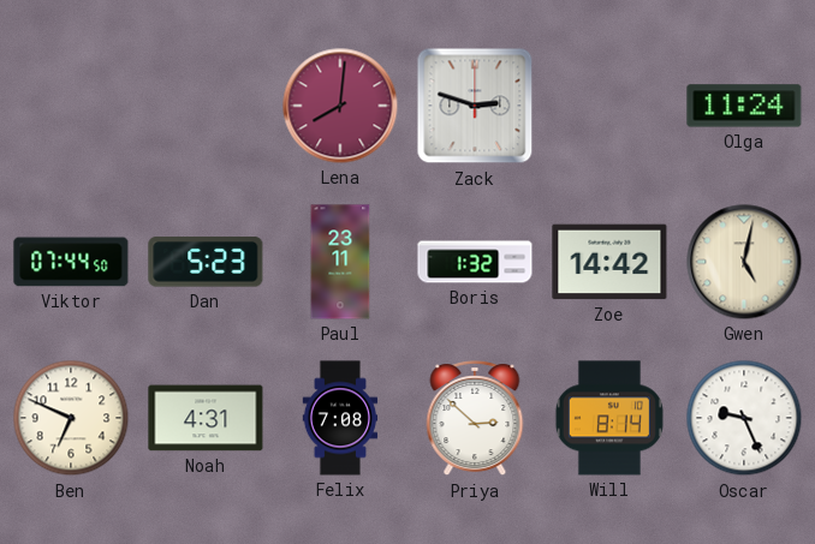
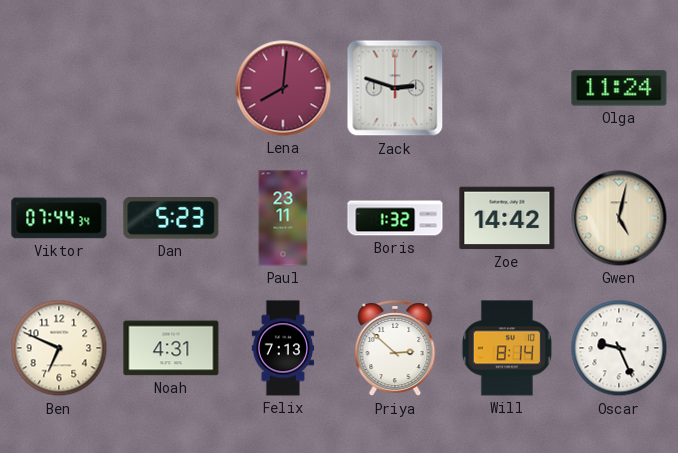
Viktor: 07:44:50 -> 07:44:34 (59, 218)
Felix: 7:08 -> 7:13 (283, 348)
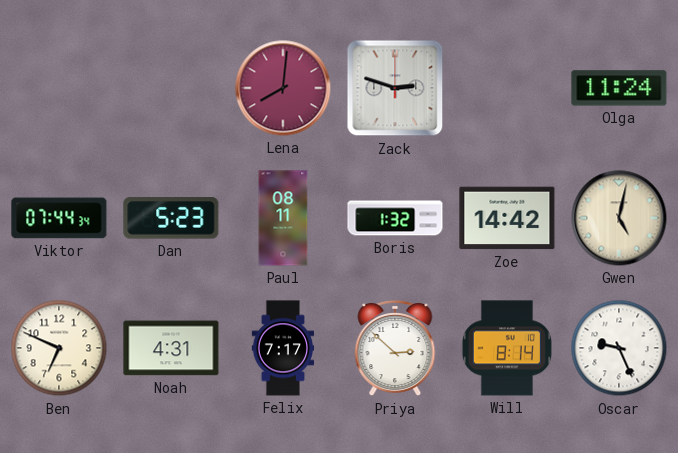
Paul: 23:11 -> 08:11 (283, 218)
Felix: 7:13 -> 7:17 (283, 348)
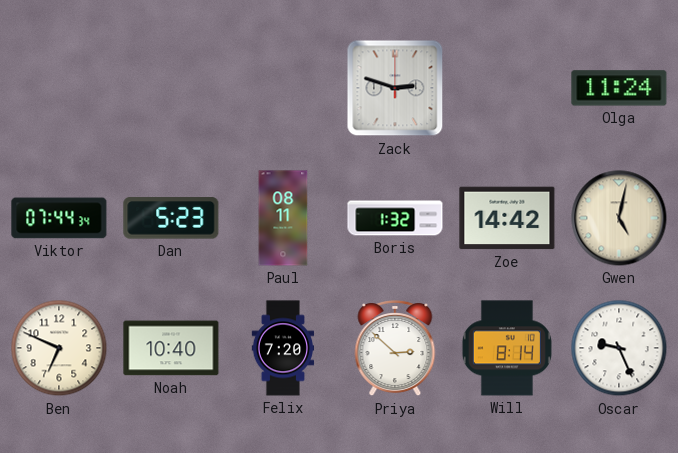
Lena: 8:01 -> none (283, 88)
Noah: 4:31 -> 10:40 (171, 348)
Felix: 7:17 -> 7:20 (283, 348)
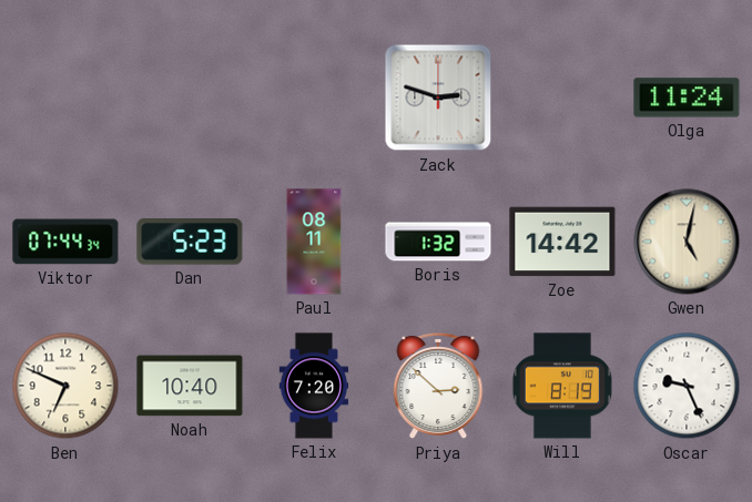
Will: 8:14 -> 8:19 (562, 386)
